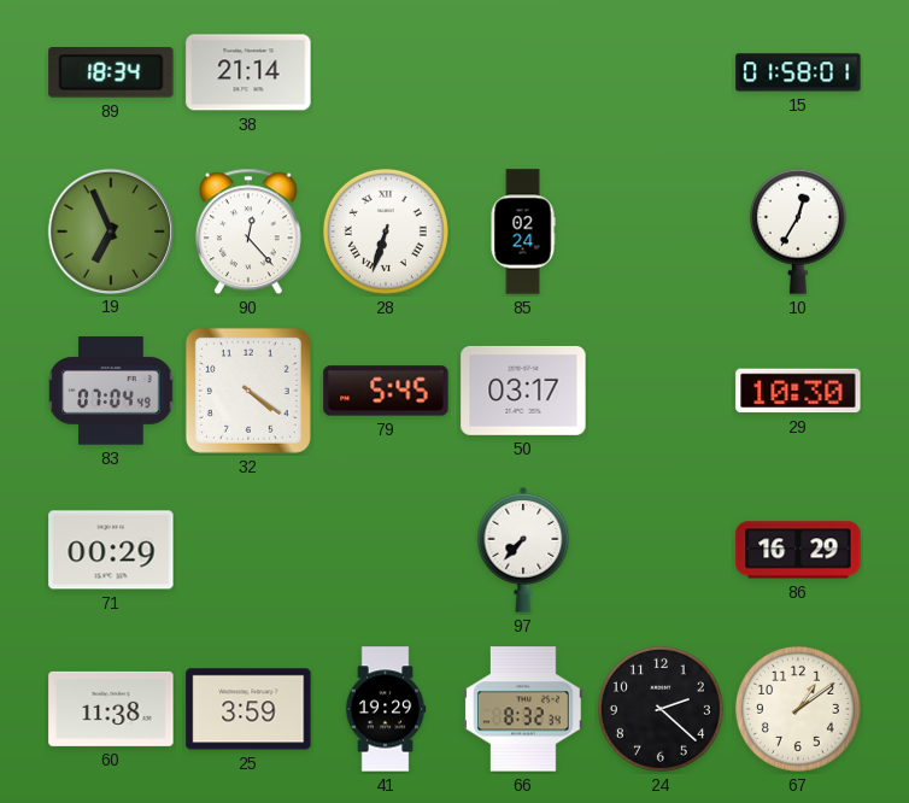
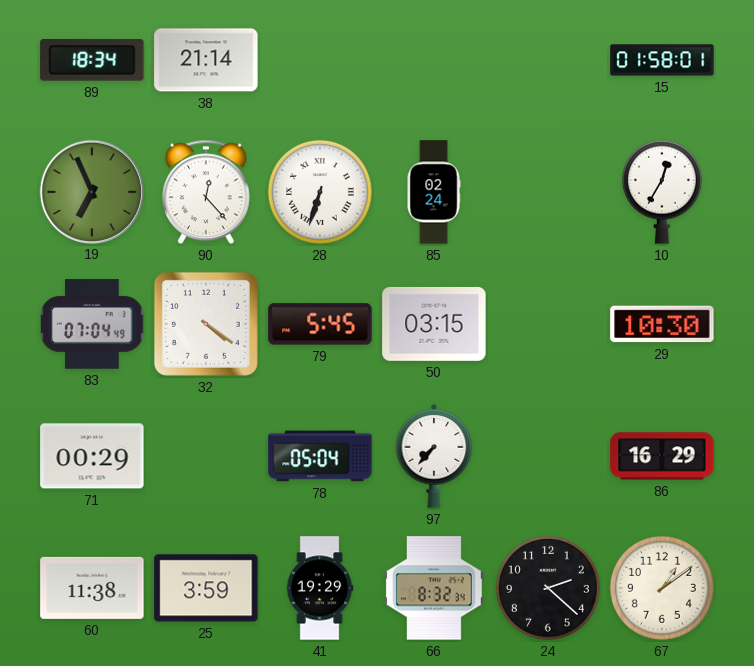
50: 03:17 -> 03:15 (434, 324)
78: none -> 05:04 (320, 456)
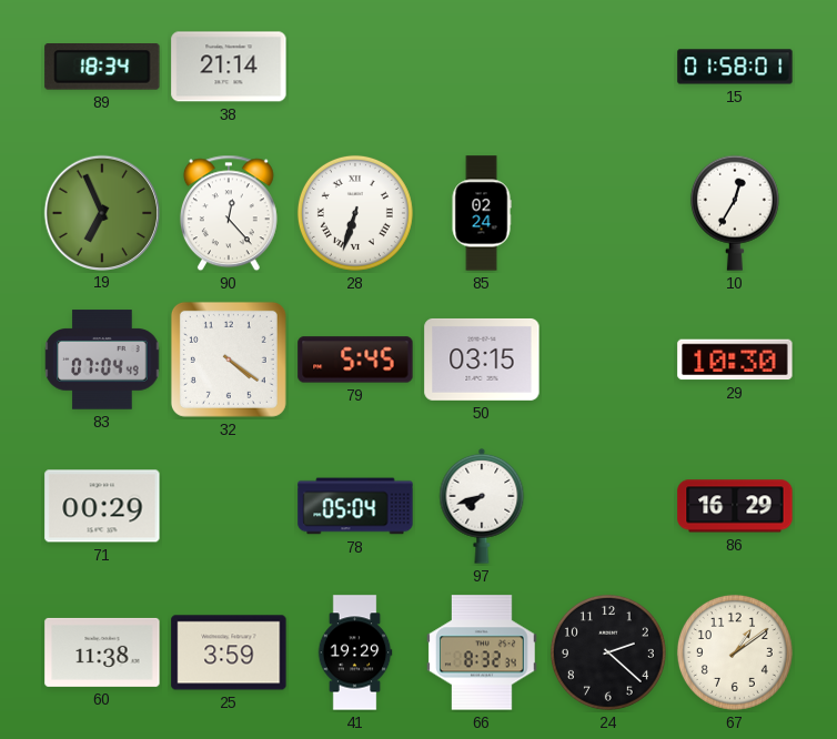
97: 7:37 -> 7:42 (482, 506)
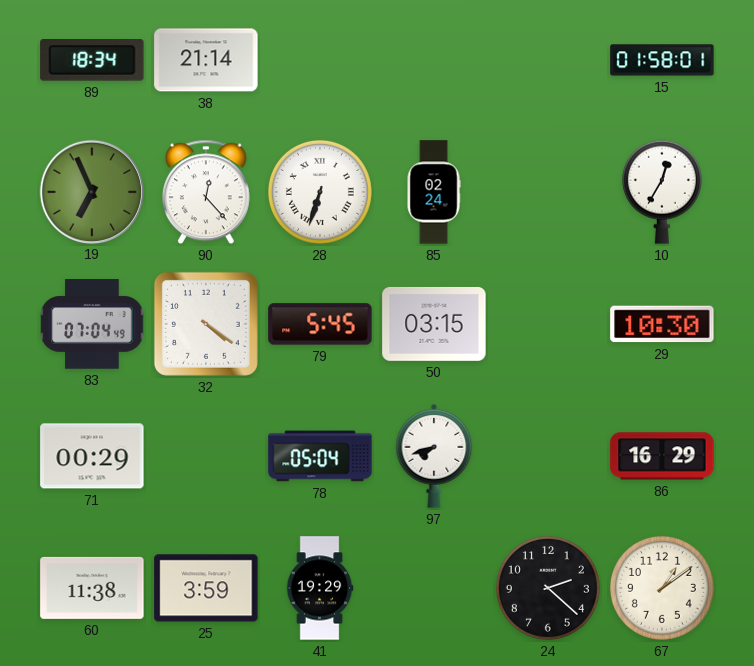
66: 8:32 -> none (483, 652)
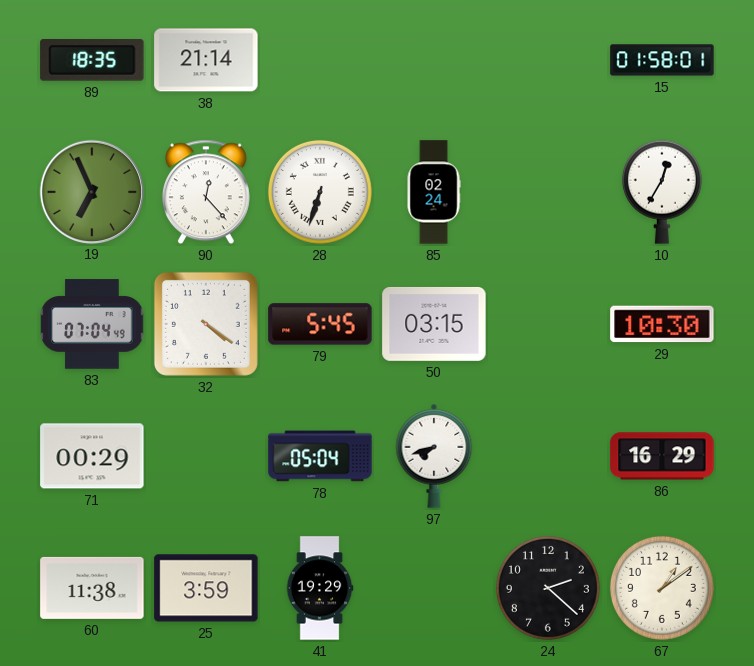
89: 18:34 -> 18:35 (92, 61)
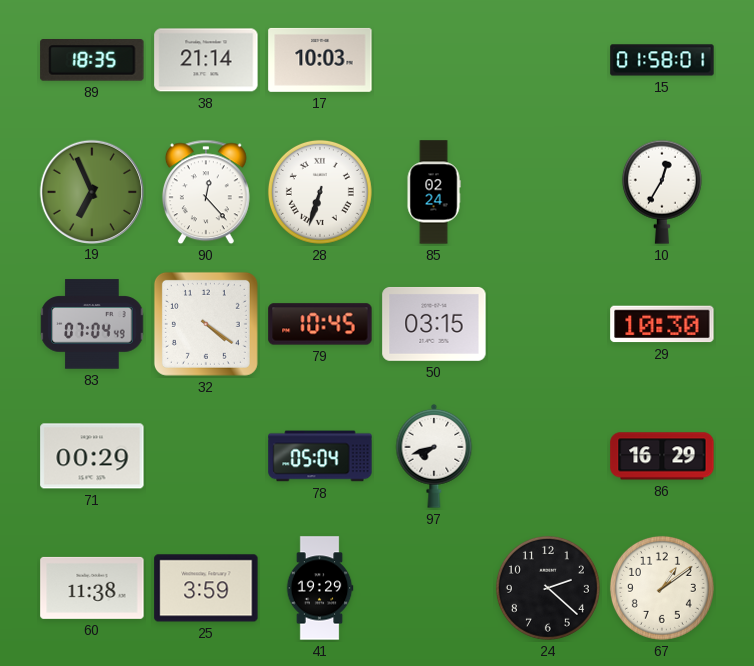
17: none -> 10:03 (320, 60)
79: 5:45 -> 10:45 (320, 324)
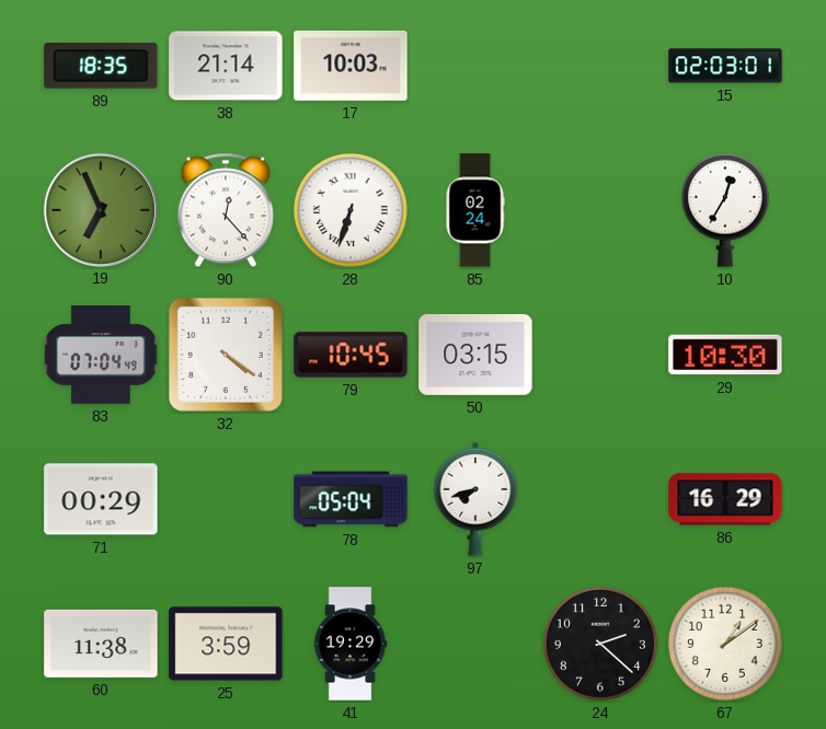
15: 01:58 -> 02:03 (725, 66)
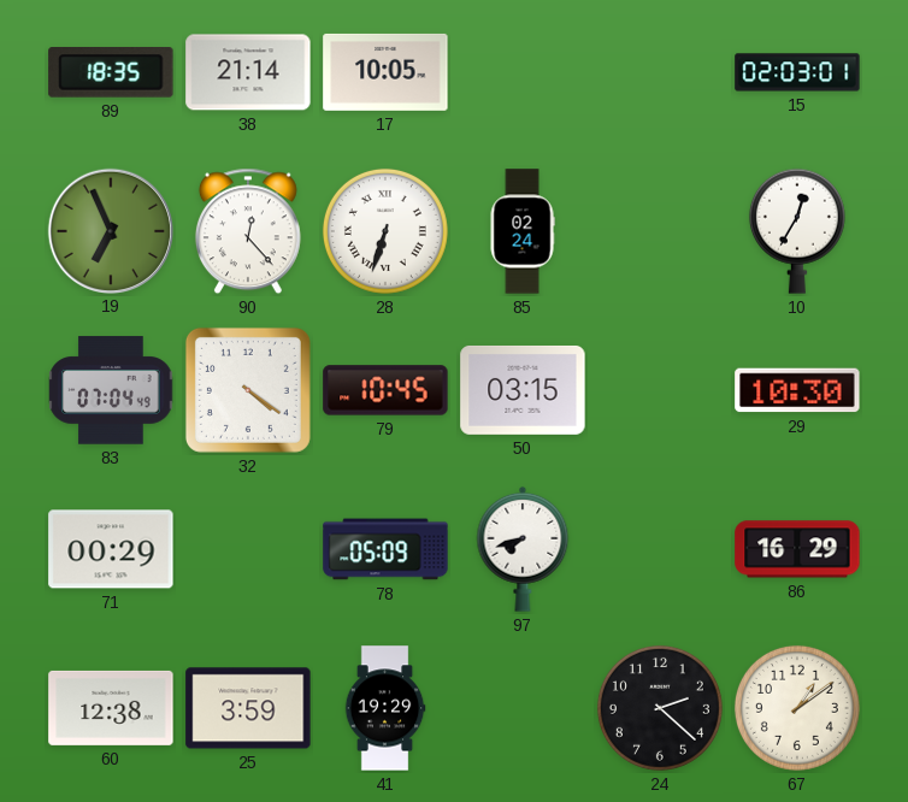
17: 10:03 -> 10:05 (385, 72)
78: 05:04 -> 05:09 (385, 549)
60: 11:38 -> 12:38 (111, 708)
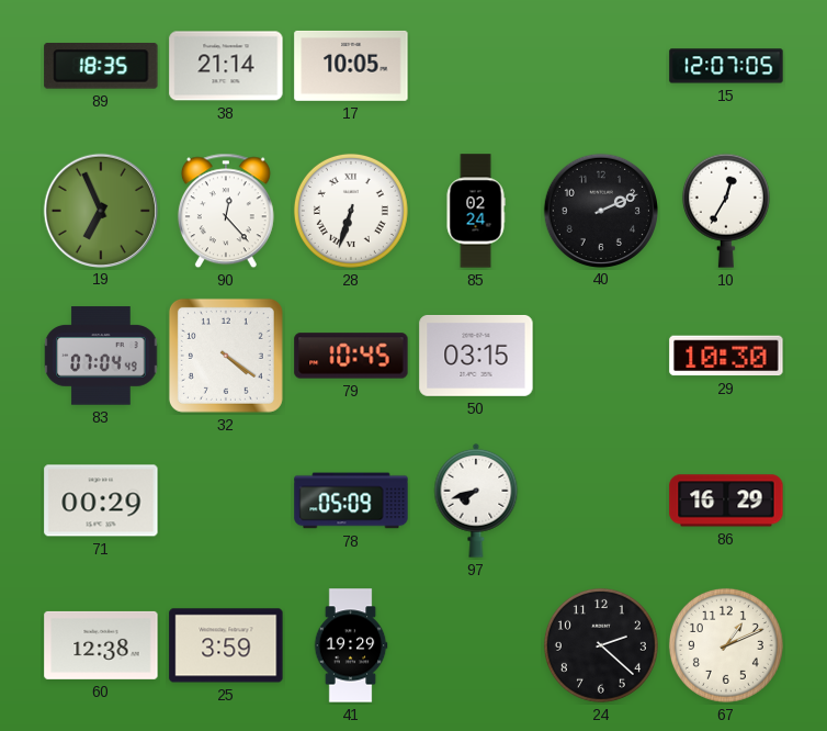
15: 02:03 -> 12:07 (726, 66)
40: none -> 2:11 (600, 210)
67: 1:09 -> 1:11 (726, 645)
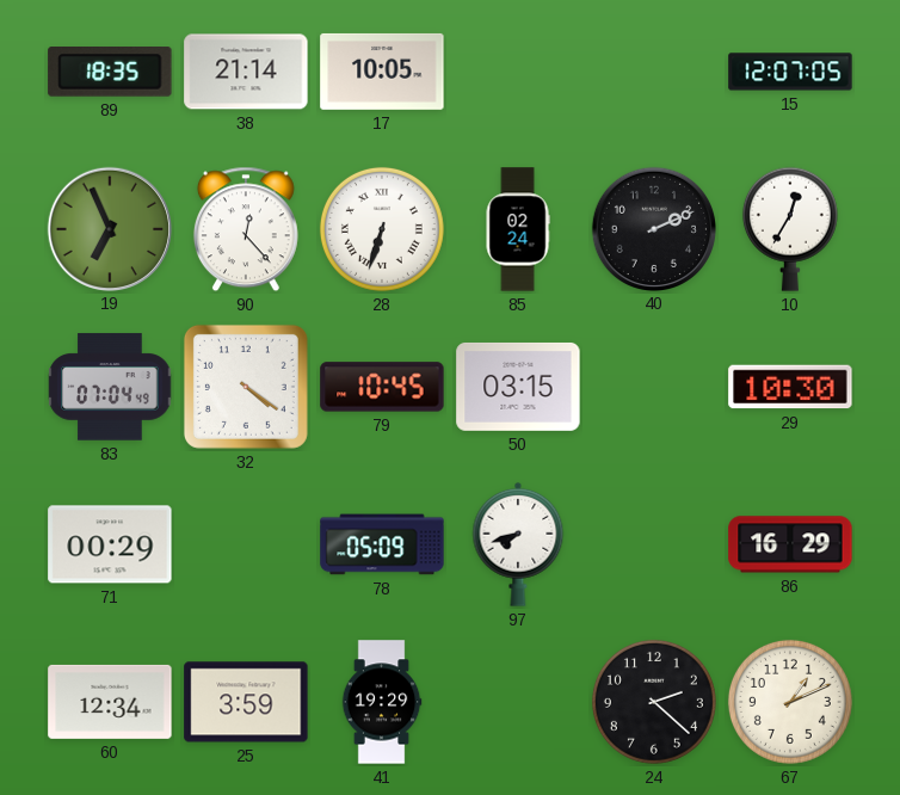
60: 12:38 -> 12:34 (110, 702)
